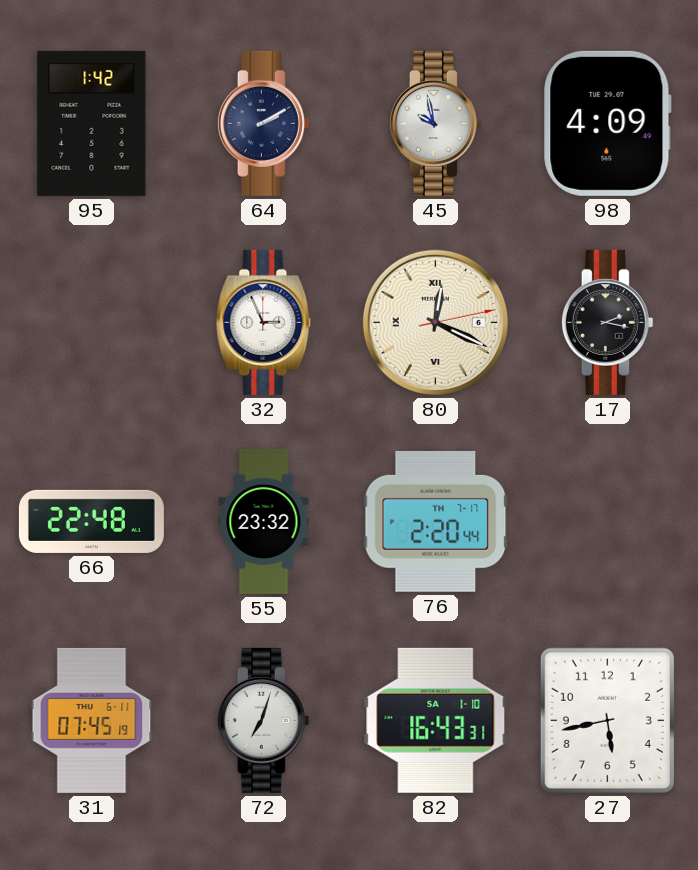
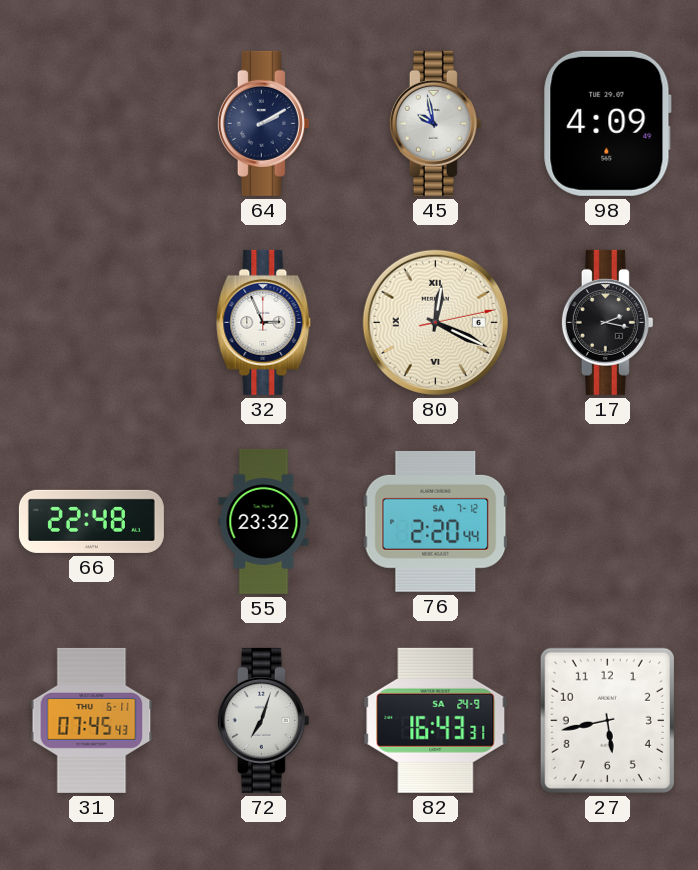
95: 1:42 -> none (92, 123)
76 date: TH 7-17 -> SA 7-12 (436, 521)
31: 07:45:19 -> 07:45:43 (92, 720)
82 date: SA 1-10 -> SA 24-9 (436, 720)
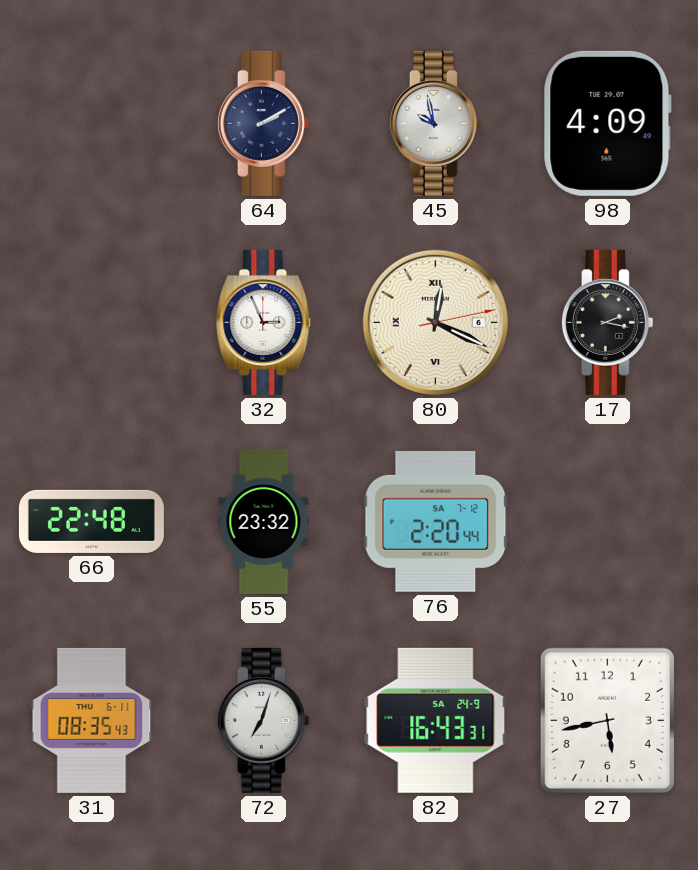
31: 07:45 -> 08:35 (92, 720)
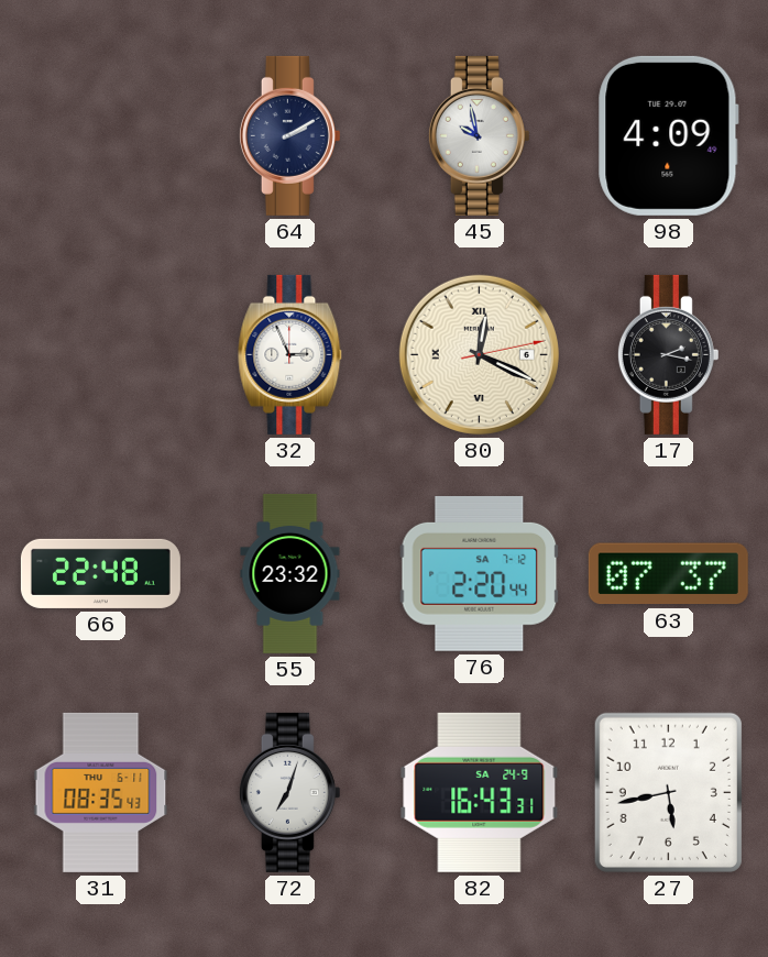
63: none -> 07:37 (668, 574)
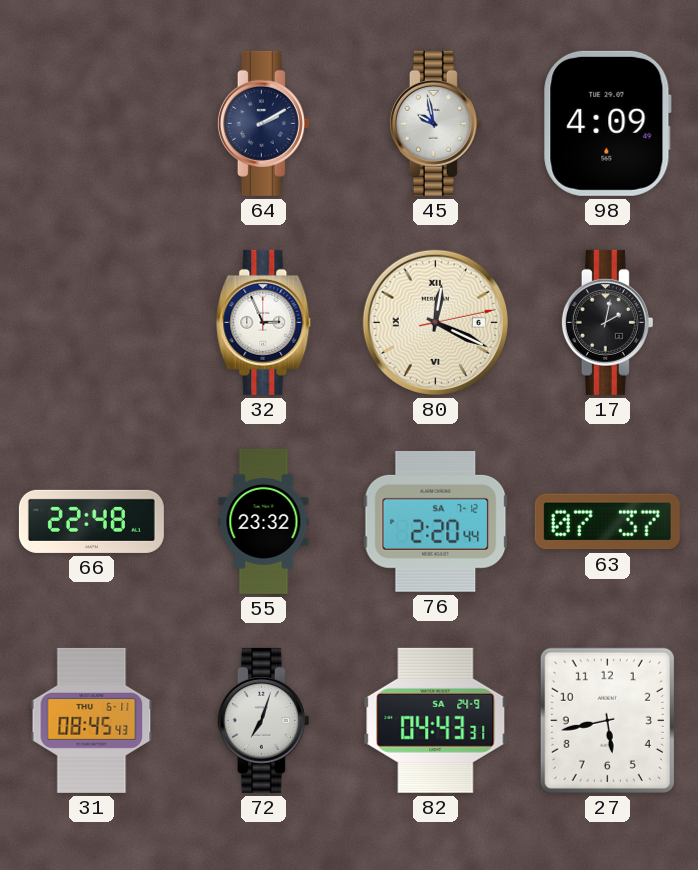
17: 2:17 -> 2:02 (607, 322)
31: 08:35 -> 08:45 (92, 720)
82: 16:43 -> 04:43 (436, 720)
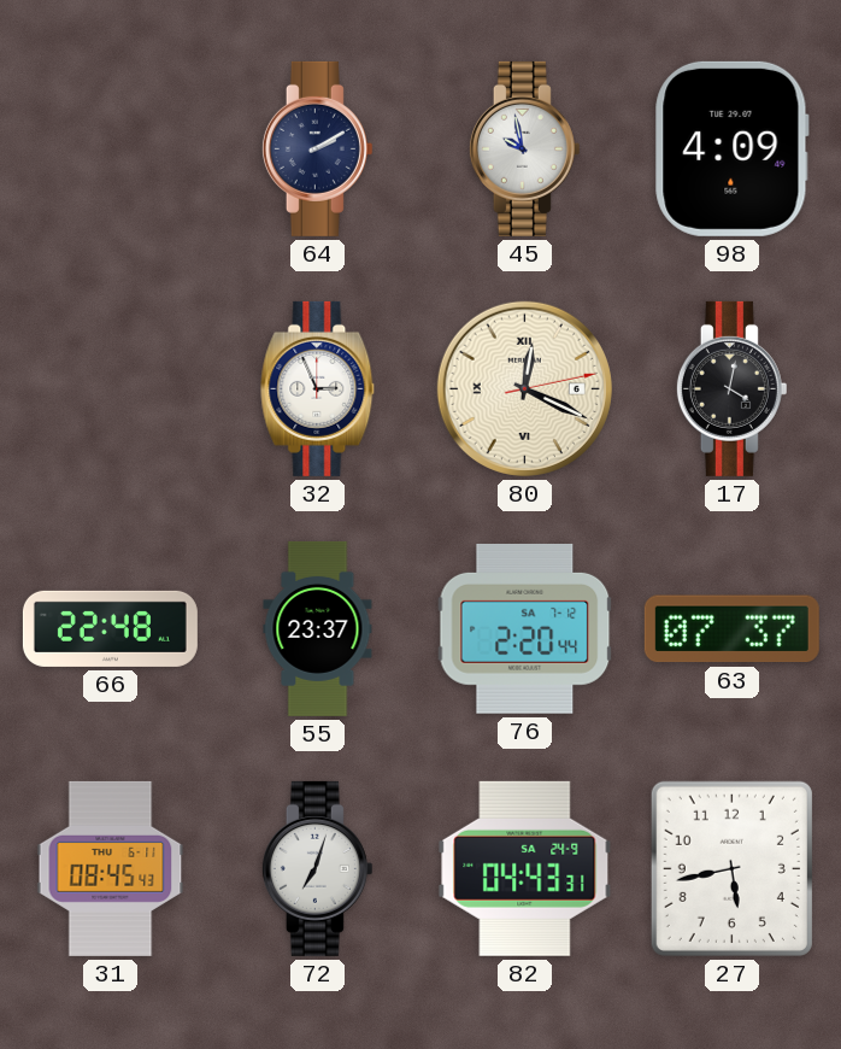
17: 2:02 -> 4:02 (731, 388)
55: 23:32 -> 23:37 (318, 628)
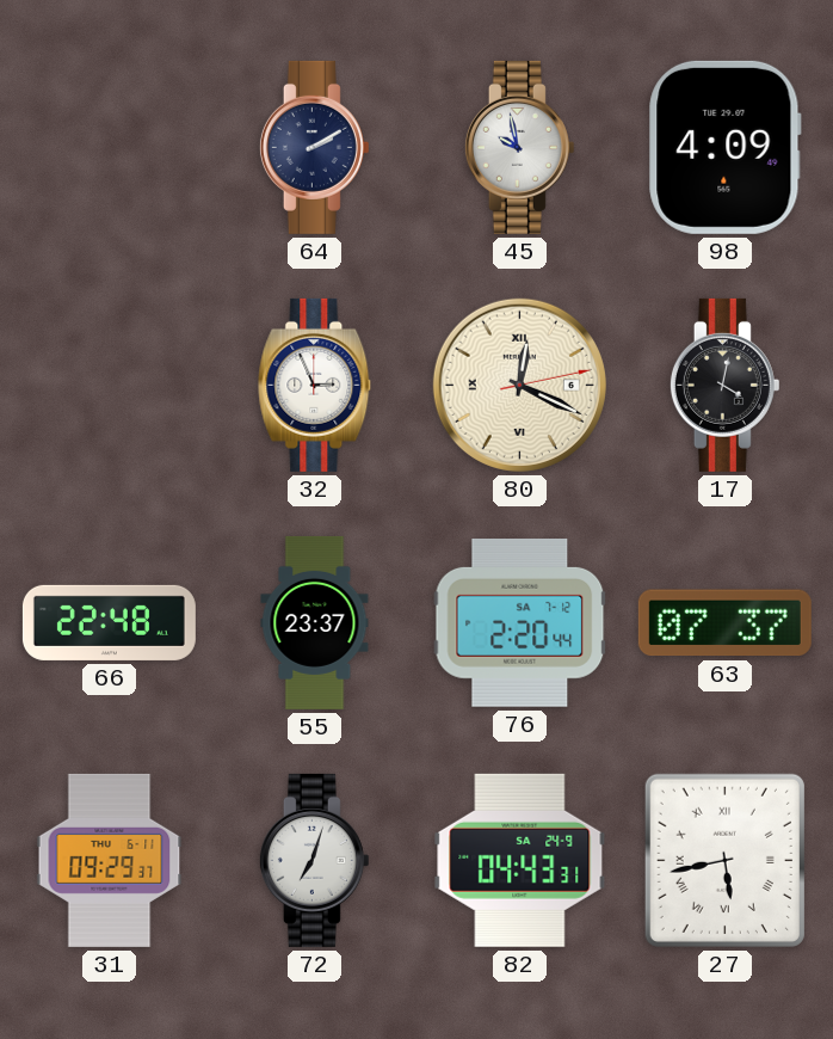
31: 08:45 -> 09:29 (110, 860)
27 numerals: Arabic -> Roman (724, 860)
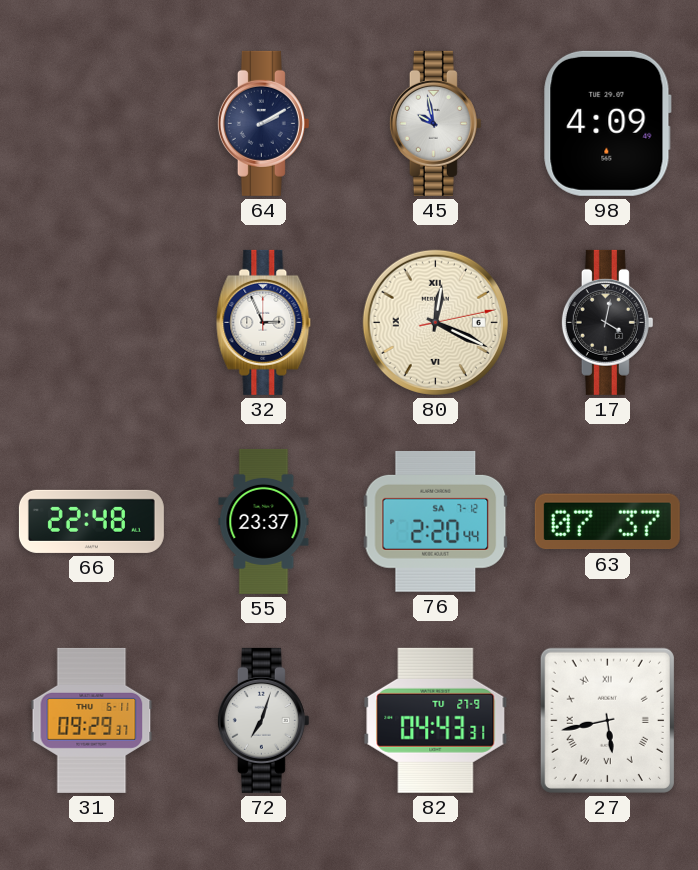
82 date: SA 24-9 -> TU 27-9 (436, 720)
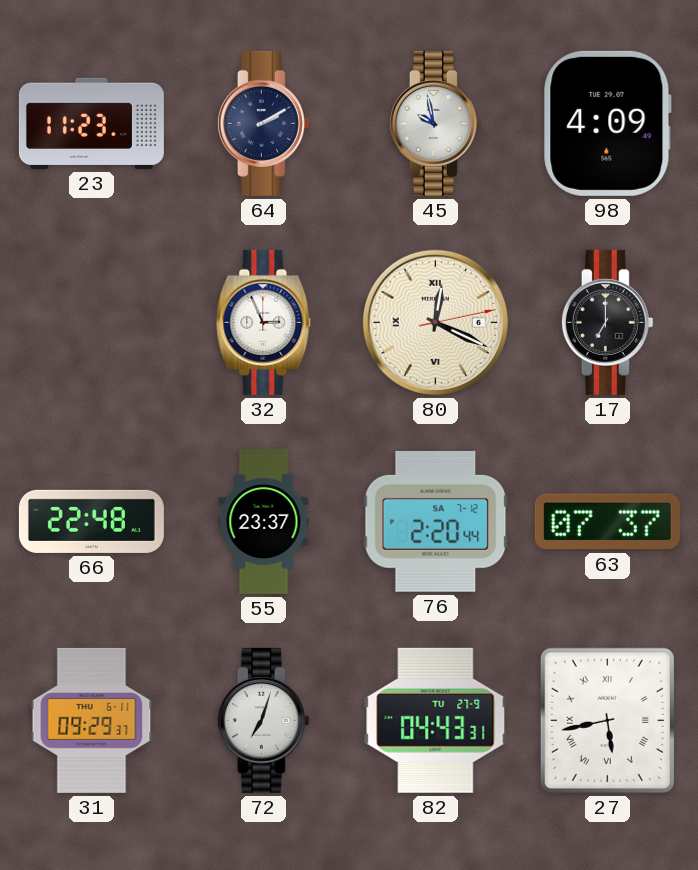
23: none -> 11:23 (91, 123)
17: 4:02 -> 7:00 (607, 322)
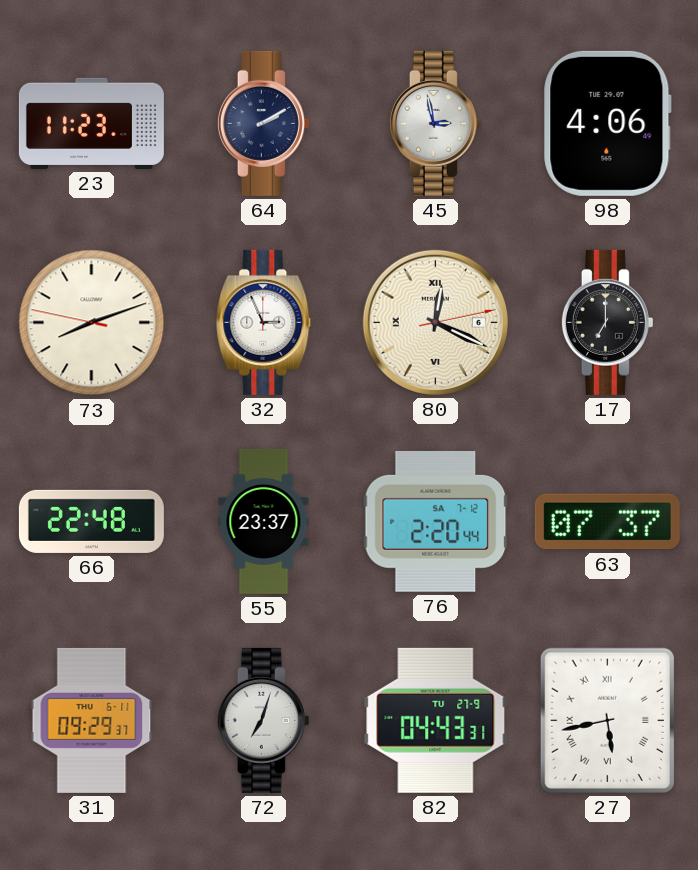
45: 9:58 -> 2:58 (435, 123)
98: 4:09 -> 4:06 (607, 123)
73: none -> 8:11 (92, 323)
